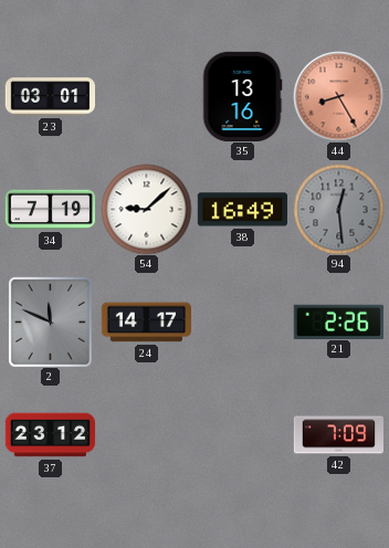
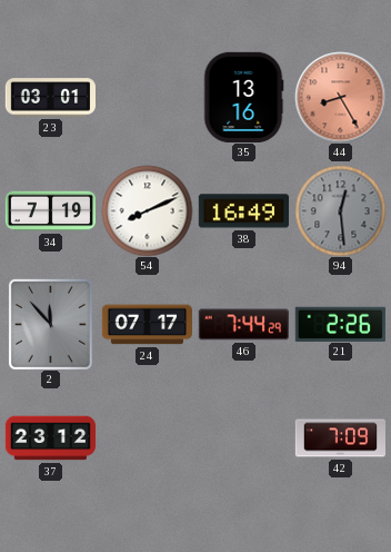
54: 9:08 -> 8:11 (147, 210)
2: 11:49 -> 11:53 (50, 324)
24: 14:17 -> 07:17 (147, 325)
46: none -> 7:44 (243, 325)
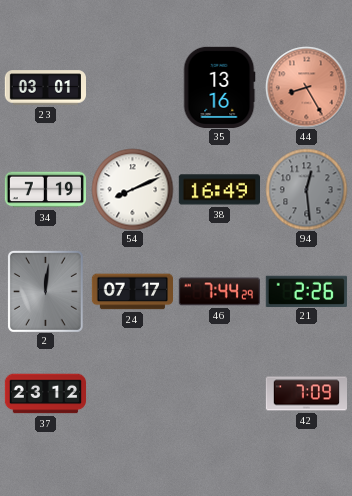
2: 11:53 -> 12:01 (45, 291)
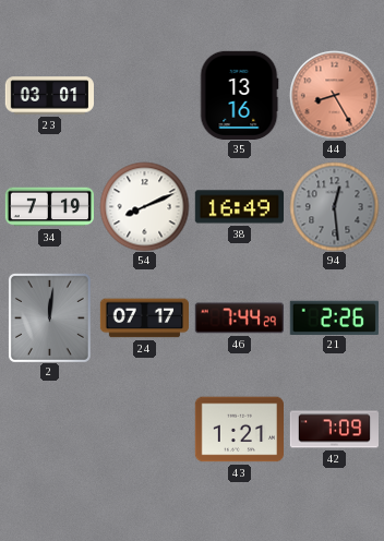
37: 23:12 -> none (45, 394)
43: none -> 1:21 (239, 430)
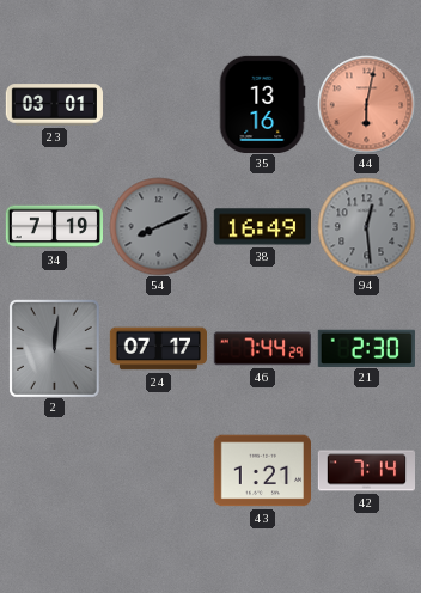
44: 8:25 -> 6:02 (366, 104)
54 dial: white -> grey (158, 226)
21: 2:26 -> 2:30 (366, 348)
42: 7:09 -> 7:14 (366, 471)
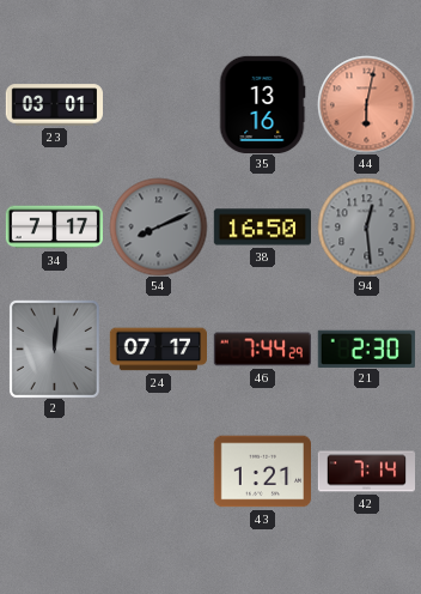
34: 7:19 -> 7:17 (54, 228)
38: 16:49 -> 16:50 (262, 228)
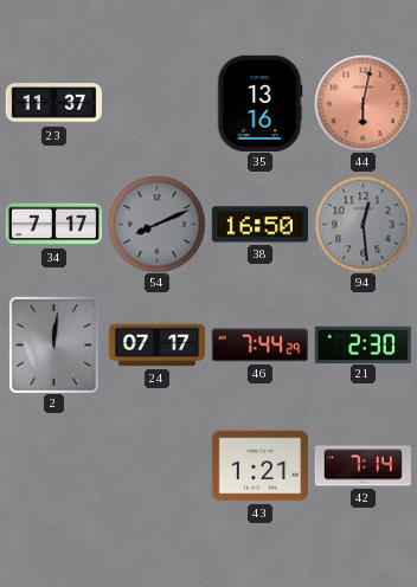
23: 03:01 -> 11:37 (53, 104)
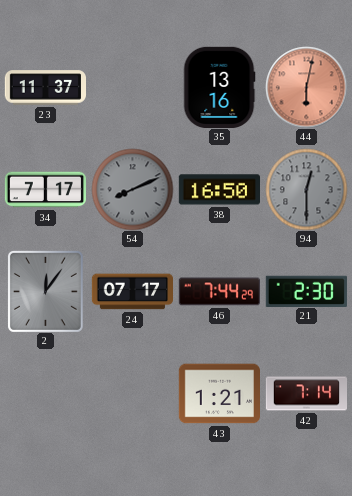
94: 12:29 -> 12:30 (306, 189)
2: 12:01 -> 12:06 (45, 291)
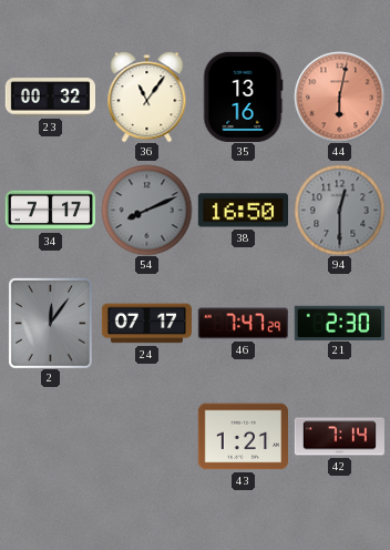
23: 11:37 -> 00:32 (50, 98)
36: none -> 11:06 (147, 96)
46: 7:44 -> 7:47 (243, 324)
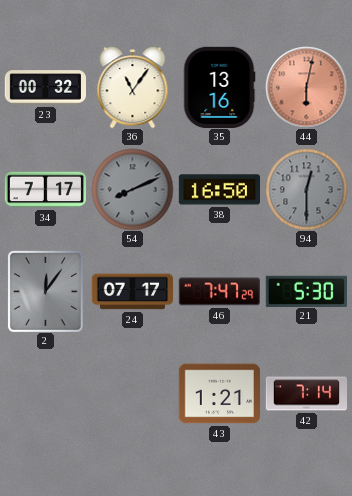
21: 2:30 -> 5:30 (306, 291)
